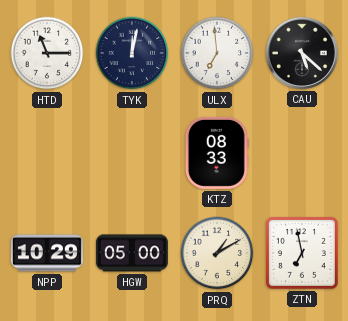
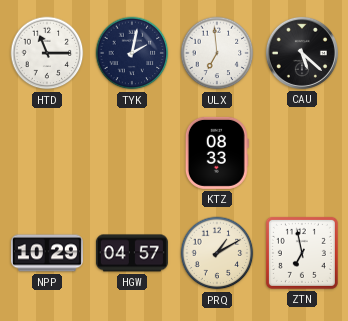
TYK: 12:02 -> 2:02 (132, 53)
HGW: 05:00 -> 04:57 (132, 253)
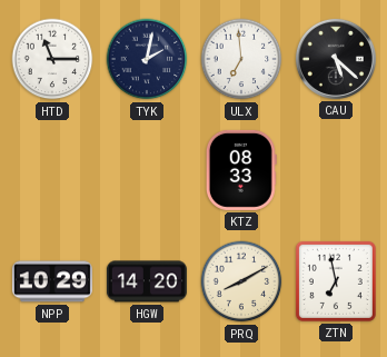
HGW: 04:57 -> 14:20 (147, 281)
PRQ: 1:10 -> 8:10 (241, 281)
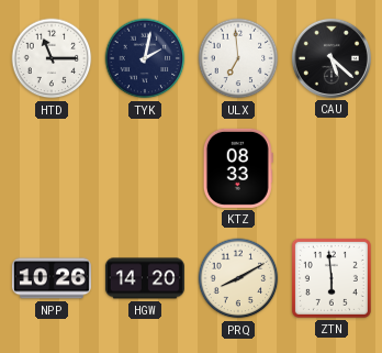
NPP: 10:29 -> 10:26 (52, 278)
ZTN: 6:58 -> 5:59 (332, 278)
